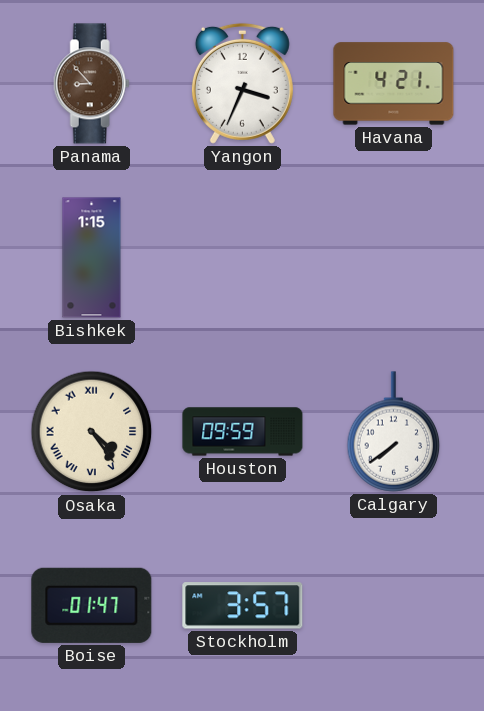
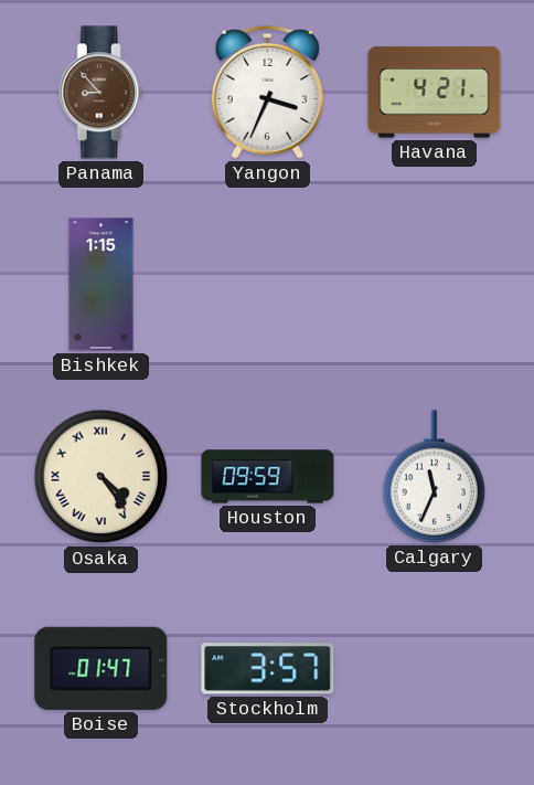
Calgary: 7:39 -> 11:34 (435, 477)
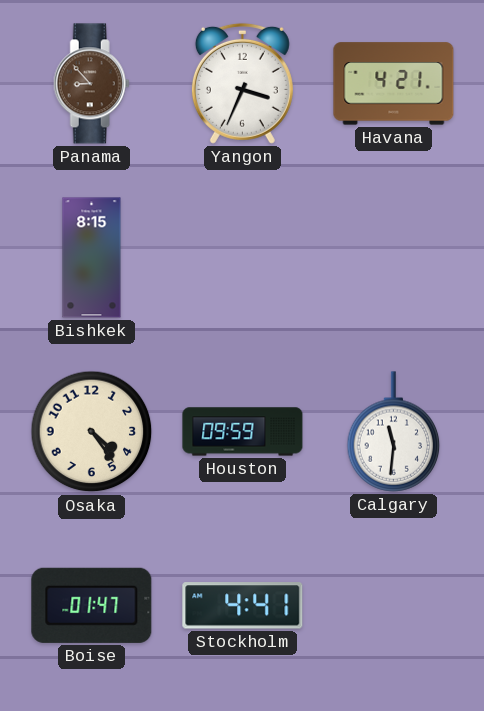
Bishkek: 1:15 -> 8:15 (92, 258)
Osaka numerals: Roman -> Arabic (92, 432)
Calgary: 11:34 -> 11:31 (394, 432)
Stockholm: 3:57 -> 4:41 (243, 606)
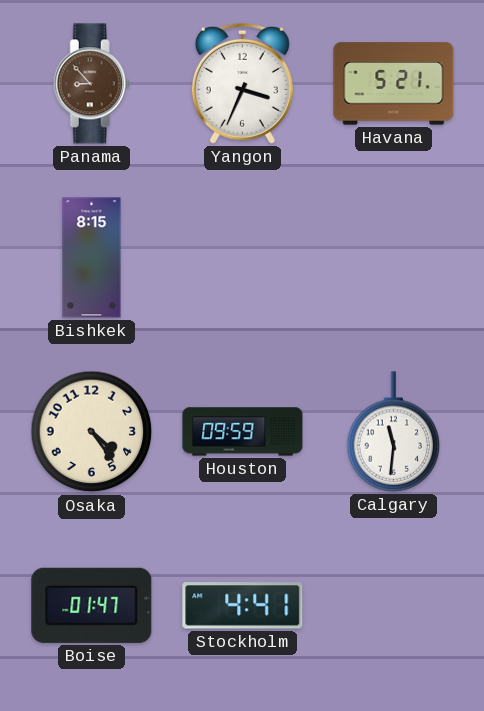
Havana: 4:21 -> 5:21 (394, 84)
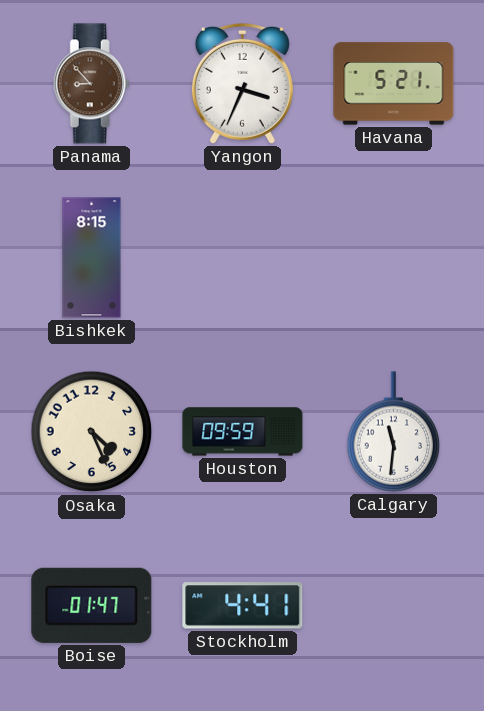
Osaka: 4:24 -> 4:26 (92, 432)
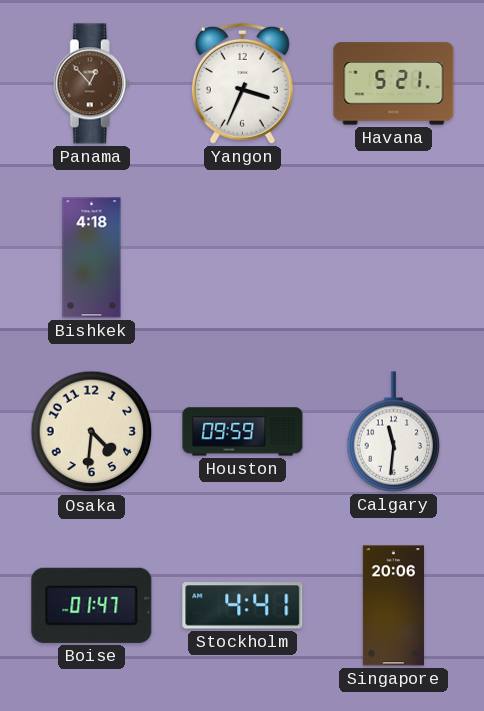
Panama: 8:53 -> 12:53 (91, 84)
Bishkek: 8:15 -> 4:18 (92, 258)
Osaka: 4:26 -> 4:31 (92, 432)
Singapore: none -> 20:06 (393, 606)
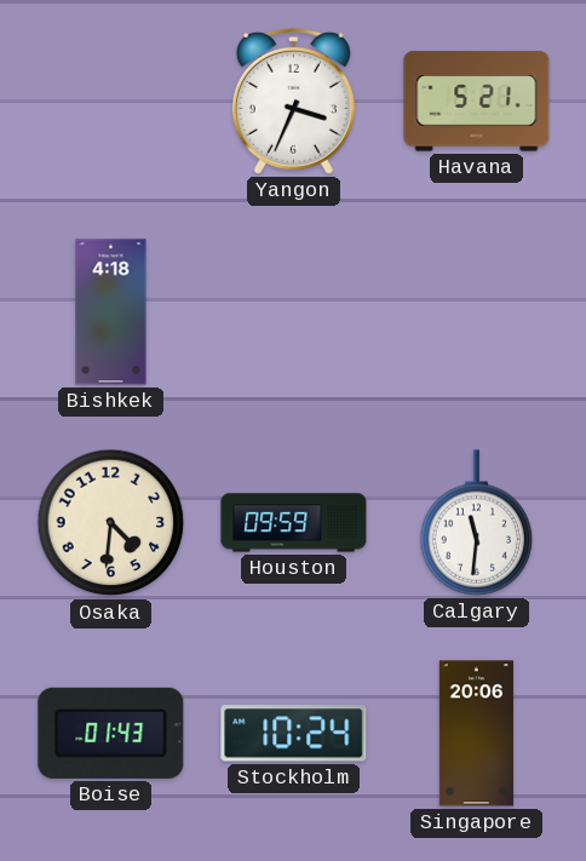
Panama: 12:53 -> none (91, 84)
Boise: 01:47 -> 01:43 (111, 733)
Stockholm: 4:41 -> 10:24 (294, 734)
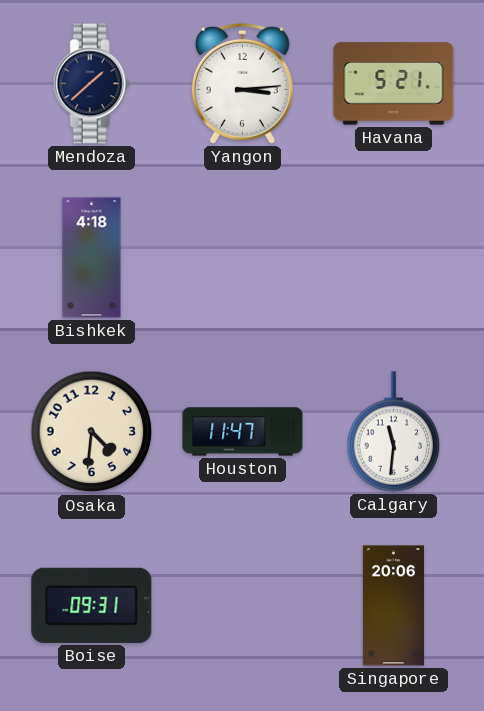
Mendoza: none -> 1:38 (91, 84)
Yangon: 3:34 -> 3:14 (242, 83)
Houston: 09:59 -> 11:47 (243, 432)
Boise: 01:43 -> 09:31 (92, 605)
Stockholm: 10:24 -> none (294, 734)
